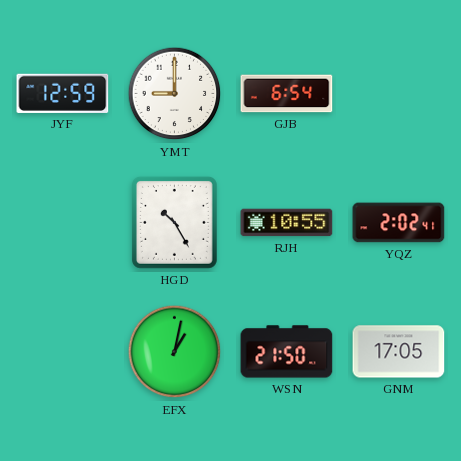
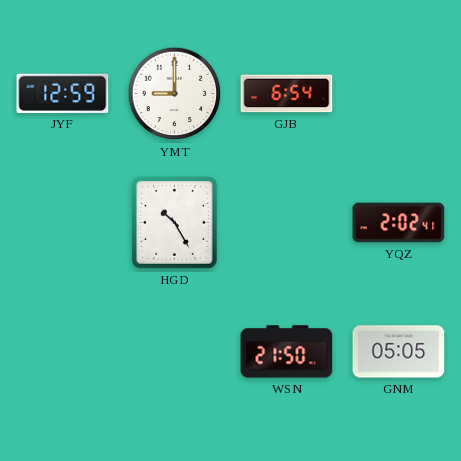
RJH: 10:55 -> none (287, 223)
EFX: 1:02 -> none (175, 352)
GNM: 17:05 -> 05:05 (399, 352)
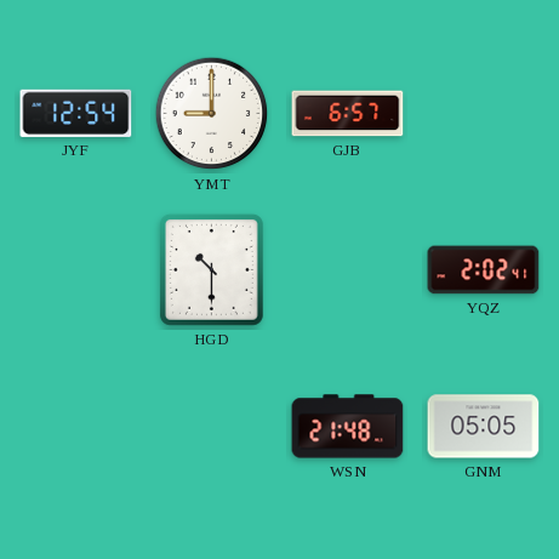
JYF: 12:59 -> 12:54 (76, 113)
GJB: 6:54 -> 6:57 (348, 114)
HGD: 10:25 -> 10:30 (211, 269)
WSN: 21:50 -> 21:48 (348, 427)
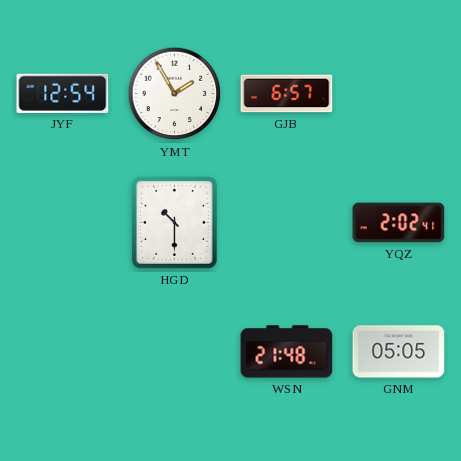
YMT: 9:00 -> 1:55 (175, 94)
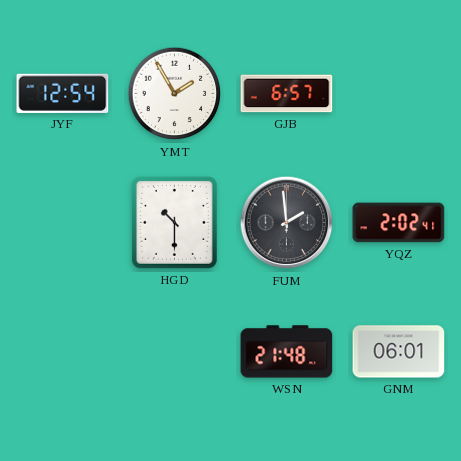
FUM: none -> 1:59 (287, 223)
GNM: 05:05 -> 06:01 (399, 352)
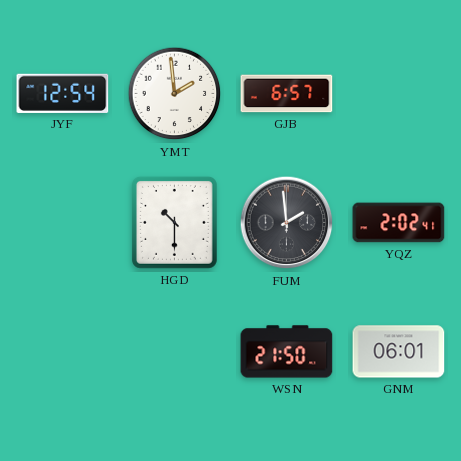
YMT: 1:55 -> 1:59 (175, 94)
WSN: 21:48 -> 21:50 (287, 352)
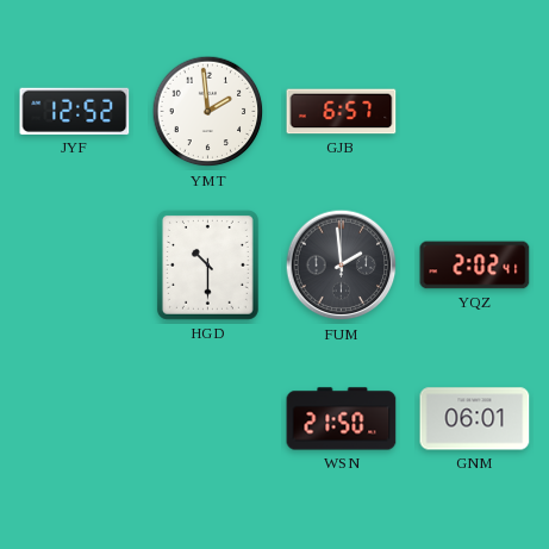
JYF: 12:54 -> 12:52 (75, 111)
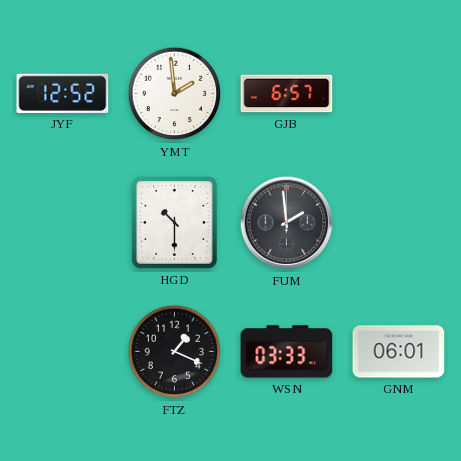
YQZ: 2:02 -> none (475, 266)
FTZ: none -> 1:19 (175, 352)
WSN: 21:50 -> 03:33 (287, 352)
